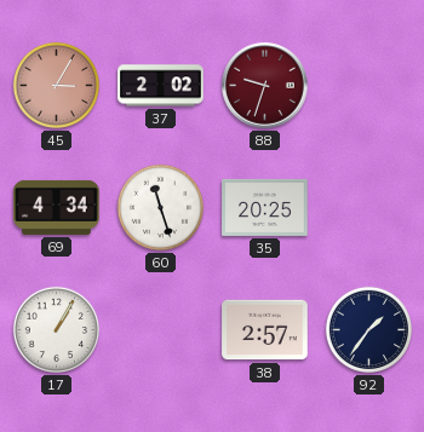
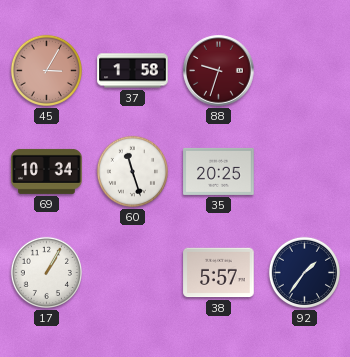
37: 2:02 -> 1:58 (133, 71)
69: 4:34 -> 10:34 (47, 171)
38: 2:57 -> 5:57 (219, 273)
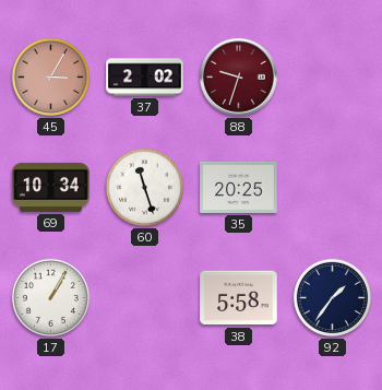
37: 1:58 -> 2:02 (145, 78)
38: 5:57 -> 5:58 (239, 298)
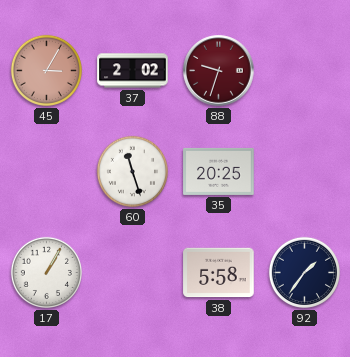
69: 10:34 -> none (51, 187)
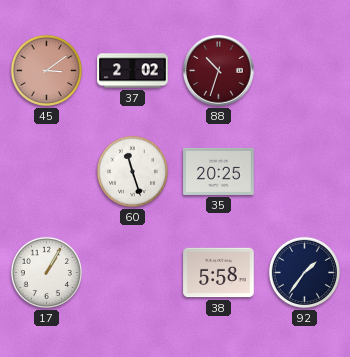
45: 3:05 -> 3:09 (46, 70)
88: 9:33 -> 10:33 (219, 71)
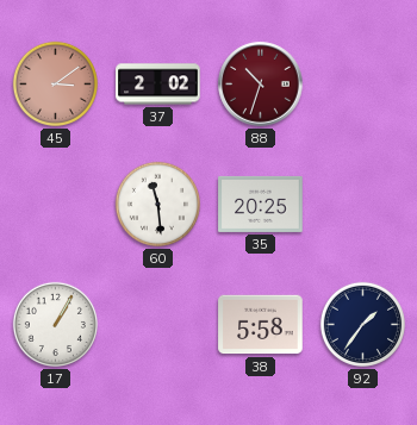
60: 11:27 -> 11:29 (157, 204)
